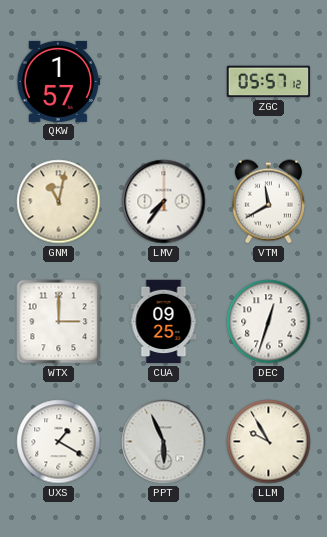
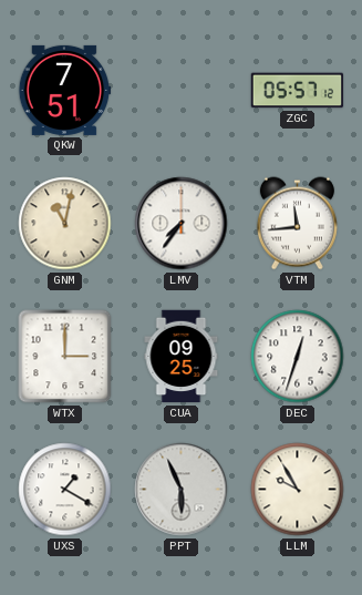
QKW: 1:57 -> 7:51 (65, 90)
VTM: 11:40 -> 11:44 (297, 224)
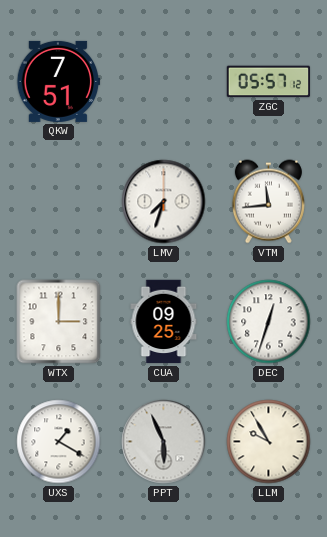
GNM: 11:02 -> none (65, 224)
LMV: 7:36 -> 7:33 (164, 202)
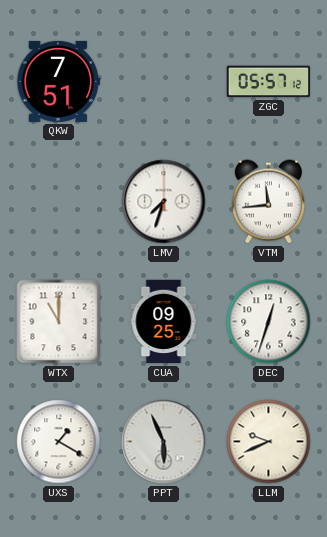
WTX: 3:00 -> 11:00 (59, 322)
LLM: 9:55 -> 9:41 (269, 442)
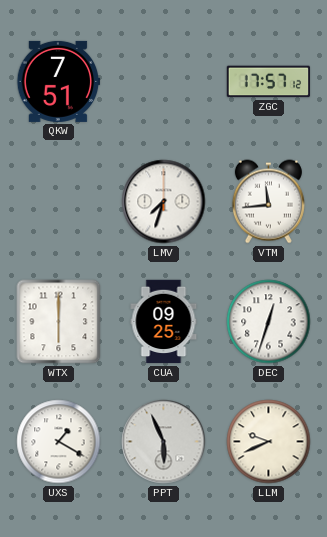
ZGC: 05:57 -> 17:57 (269, 82)
WTX: 11:00 -> 6:00 (59, 322)
